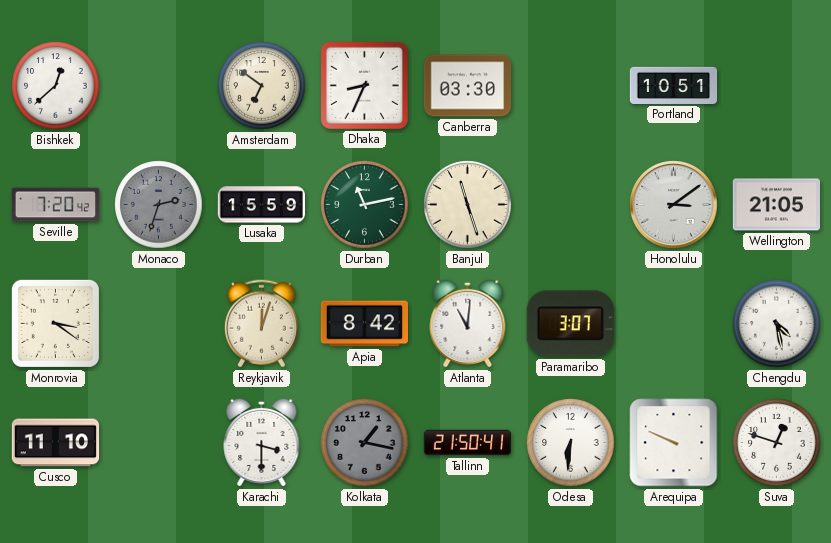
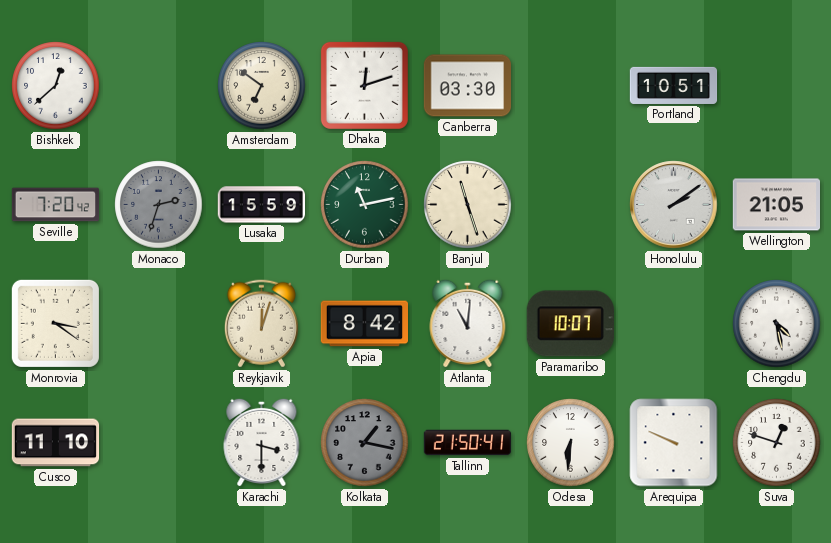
Dhaka: 8:34 -> 12:12 (364, 85)
Honolulu: 3:09 -> 2:09 (674, 205)
Paramaribo: 3:07 -> 10:07 (570, 324)
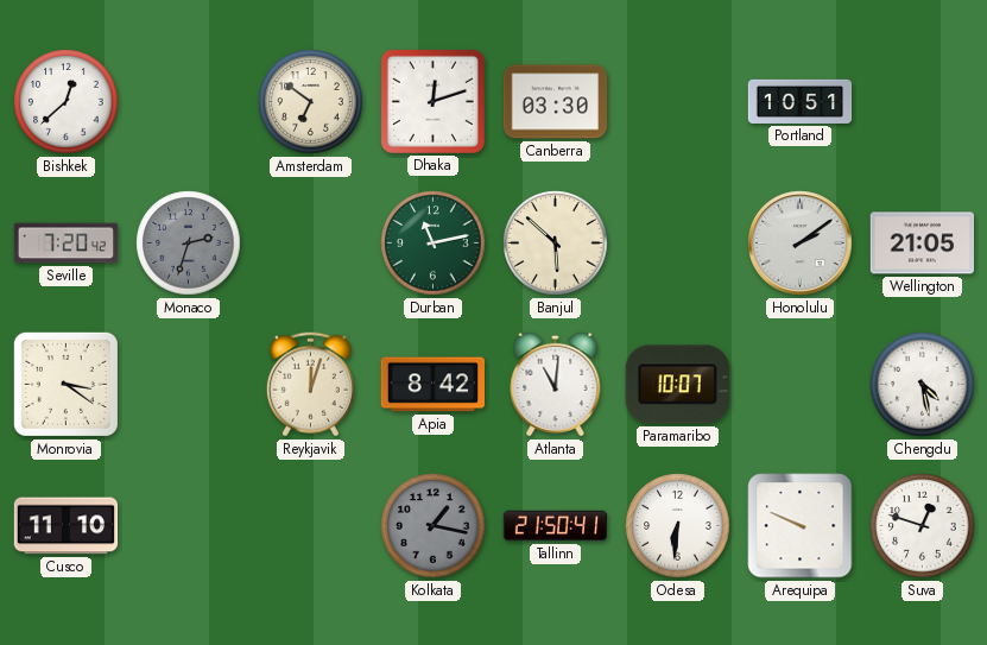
Lusaka: 15:59 -> none (262, 205)
Banjul: 11:27 -> 5:52 (556, 244)
Karachi: 3:30 -> none (262, 442)
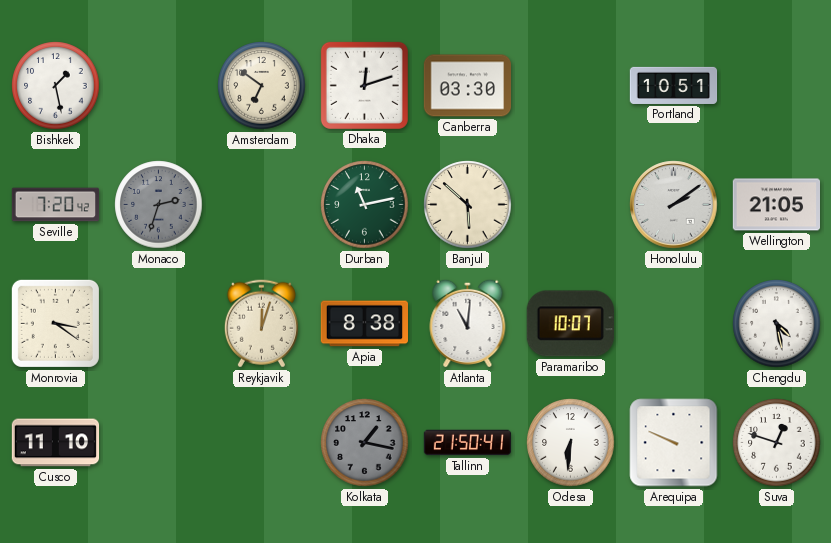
Bishkek: 12:38 -> 1:28 (56, 86)
Apia: 8:42 -> 8:38 (364, 324)
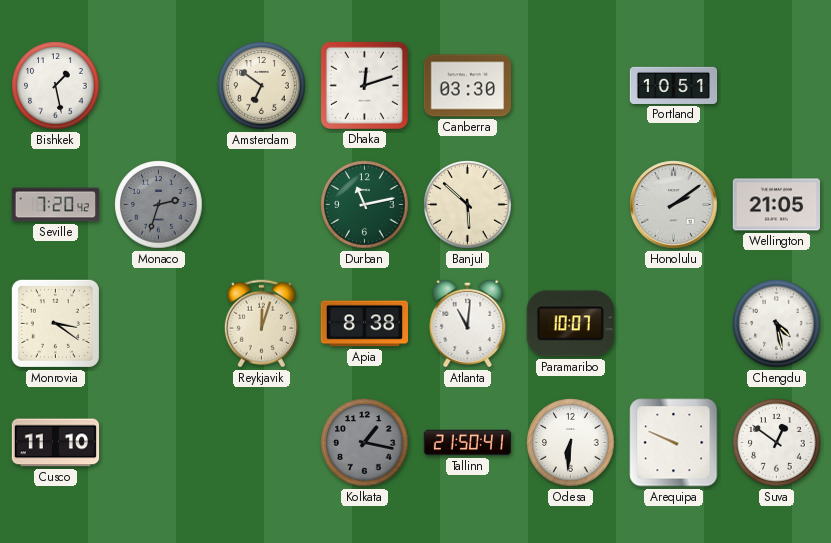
Suva: 12:48 -> 12:51 (777, 443)
